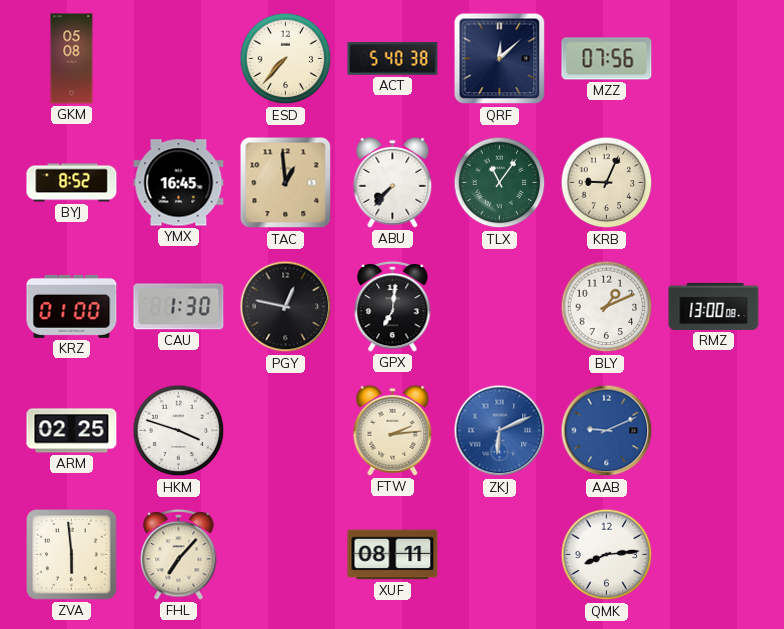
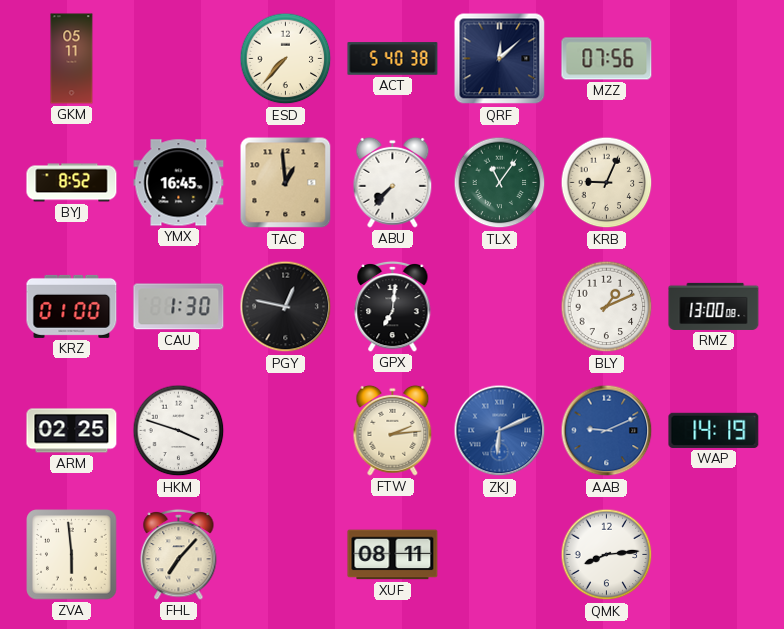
GKM: 05:08 -> 05:11 (72, 59)
WAP: none -> 14:19 (714, 430)
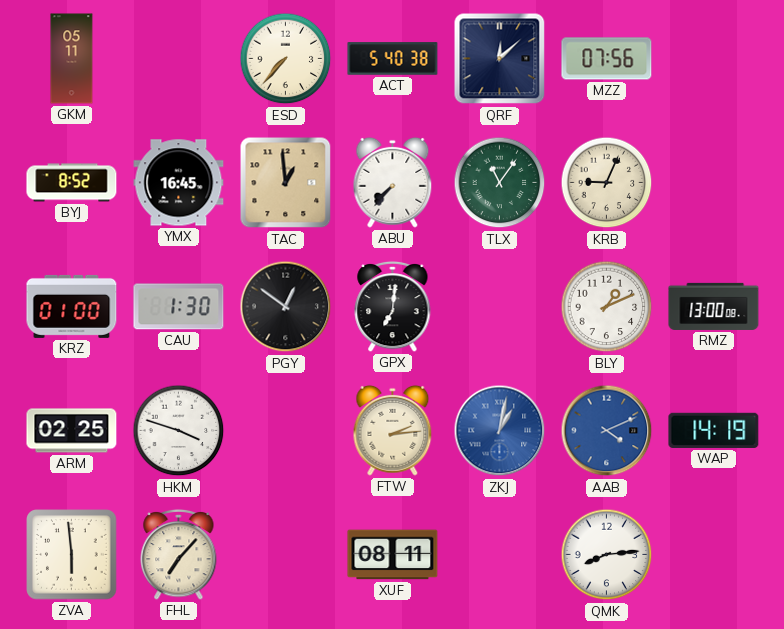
PGY: 12:47 -> 12:51 (286, 307)
ZKJ: 6:11 -> 1:02 (500, 431)
AAB: 9:11 -> 4:11 (607, 431)
